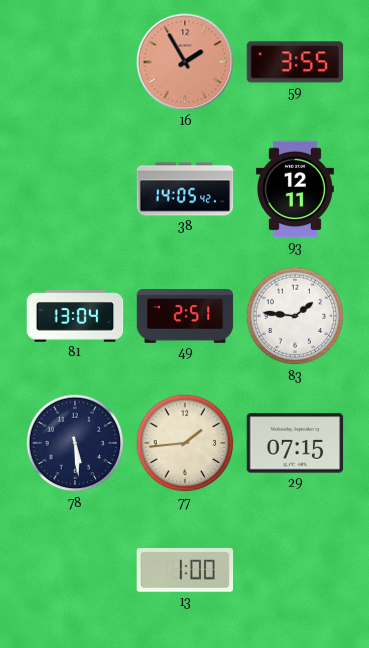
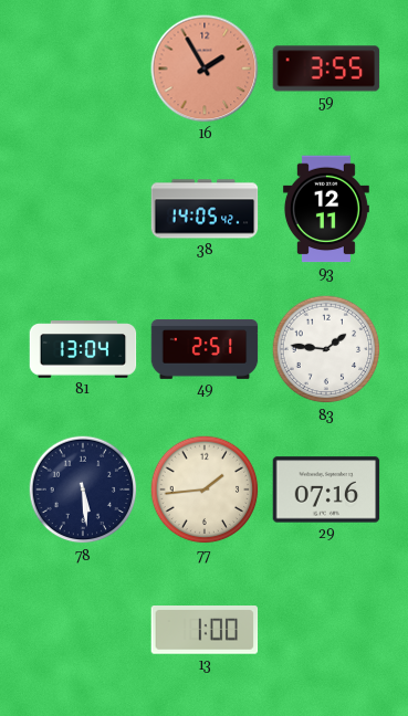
29: 07:15 -> 07:16 (326, 489)
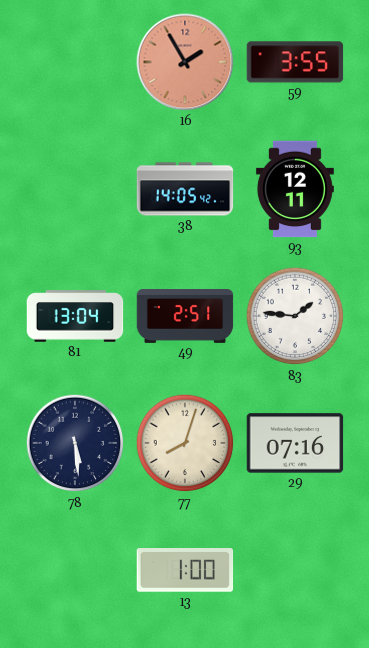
77: 1:44 -> 8:03 (185, 443)
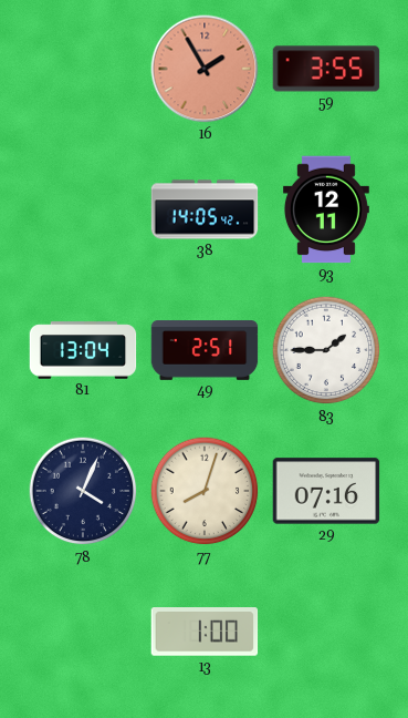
83: 1:46 -> 1:45 (326, 350)
78: 5:29 -> 4:04 (83, 491)
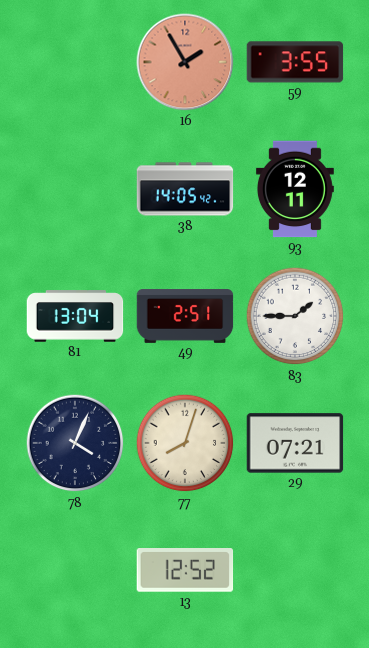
29: 07:16 -> 07:21 (295, 443)
13: 1:00 -> 12:52 (185, 570)
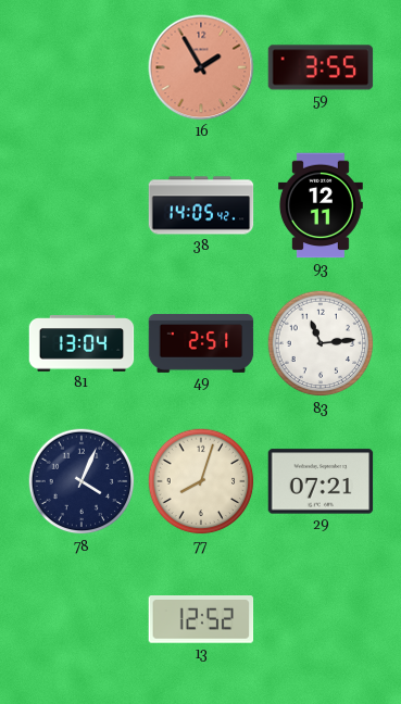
83: 1:45 -> 11:14 (321, 343)
